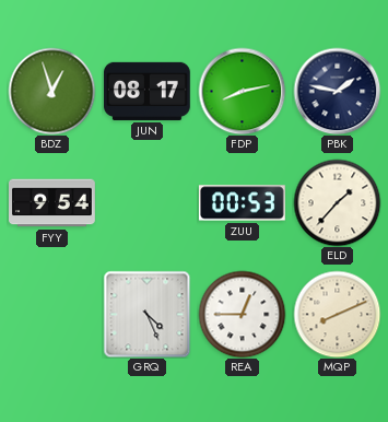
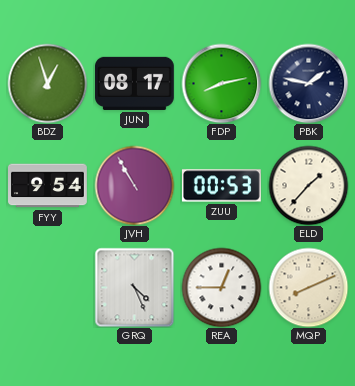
JVH: none -> 10:55 (134, 185)
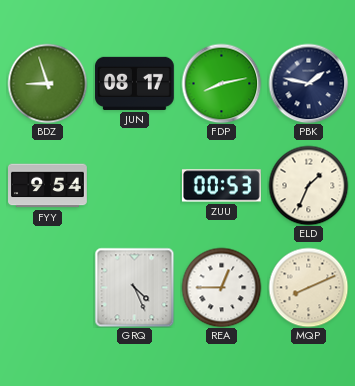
BDZ: 12:57 -> 8:57 (47, 83)
JVH: 10:55 -> none (134, 185)
ELD: 1:37 -> 1:34 (308, 185)
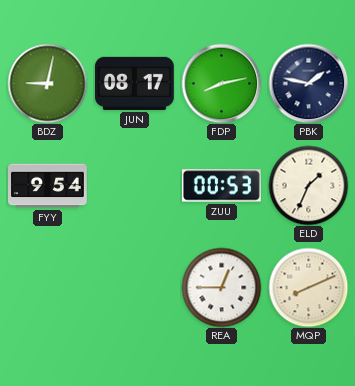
BDZ: 8:57 -> 9:02 (47, 83)
GRQ: 4:26 -> none (134, 287)
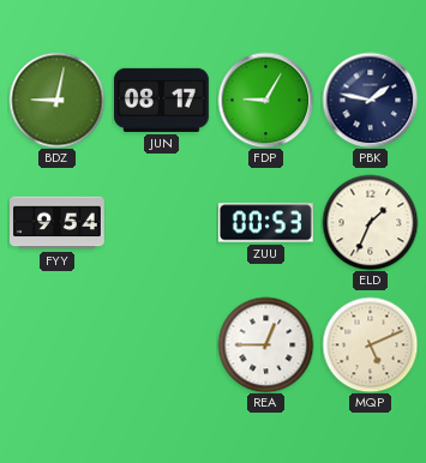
FDP: 8:13 -> 9:05 (265, 100)
MQP: 8:11 -> 5:11 (370, 344)
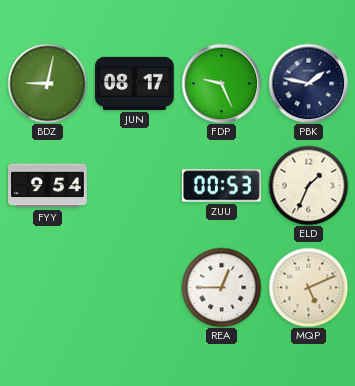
FDP: 9:05 -> 9:26 (221, 83)
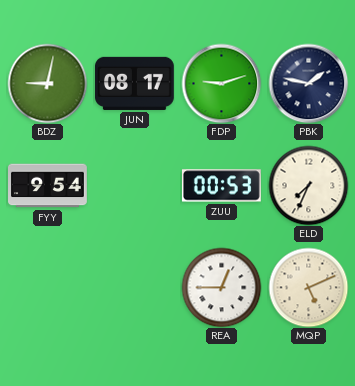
FDP: 9:26 -> 9:12 (221, 83)
ELD: 1:34 -> 7:34 (308, 185)
